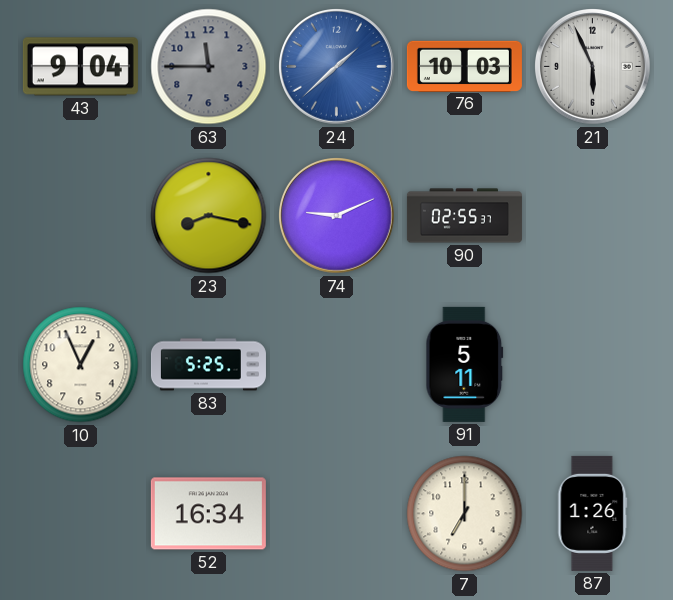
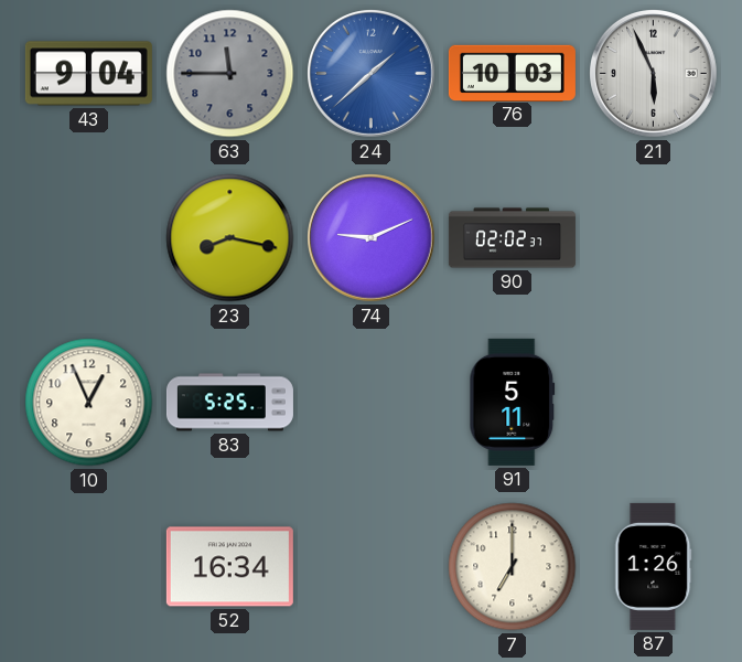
90: 02:55 -> 02:02 (512, 238)
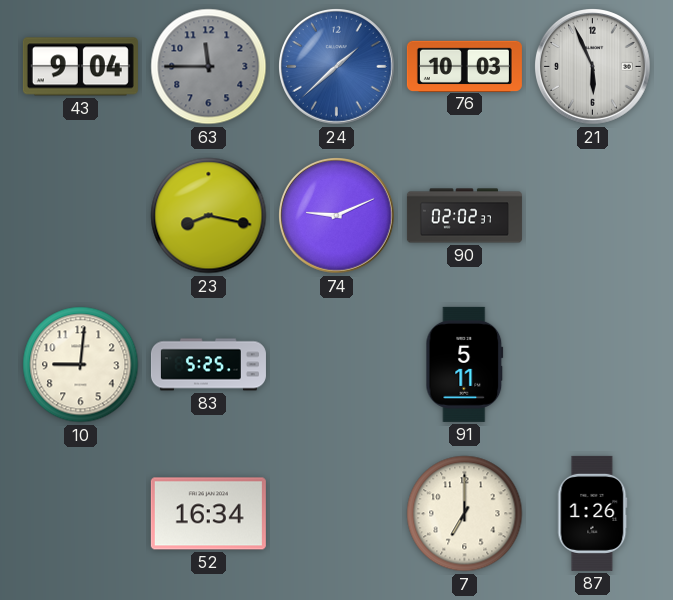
10: 12:56 -> 9:01 (81, 365)
